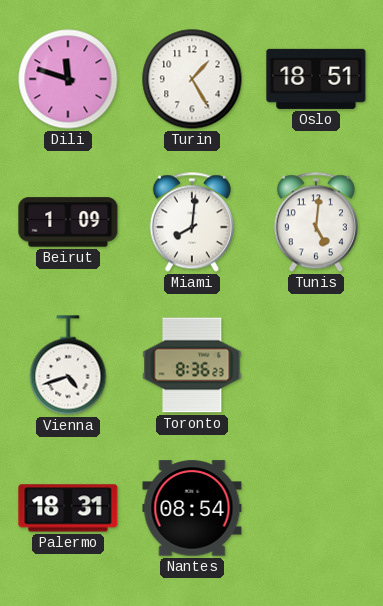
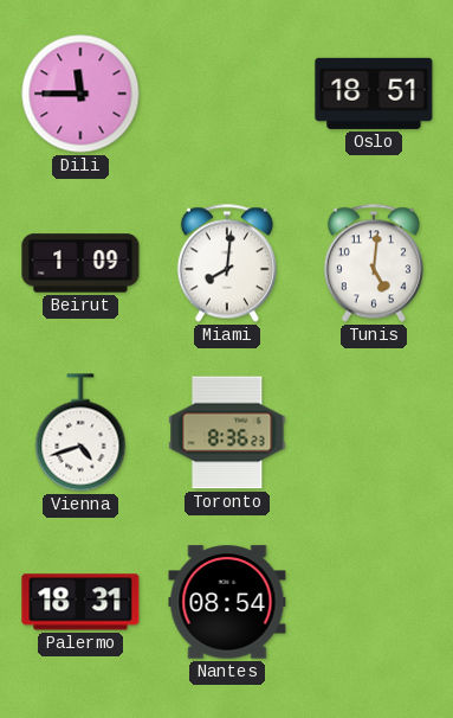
Dili: 11:48 -> 11:45 (80, 94)
Turin: 1:25 -> none (192, 79)
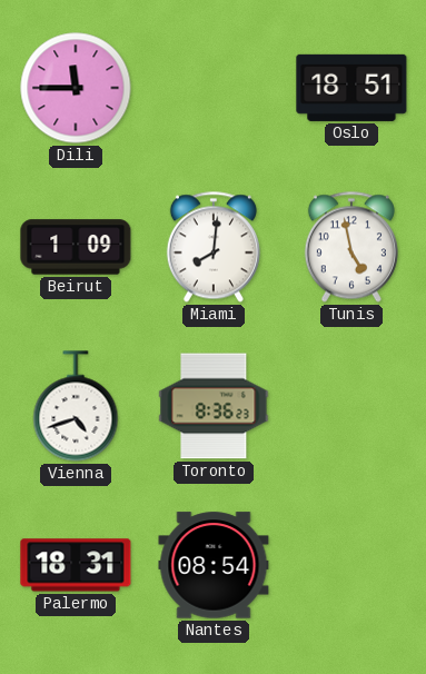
Tunis: 5:01 -> 4:58 (351, 247)
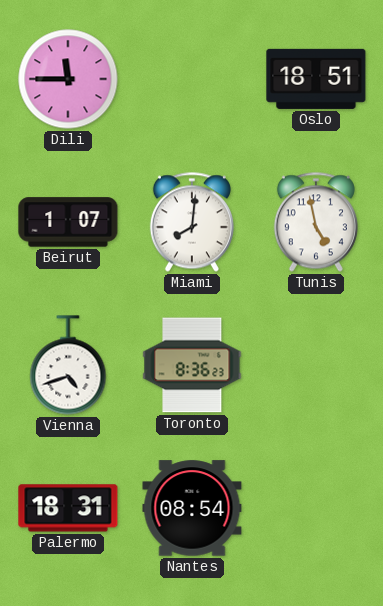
Beirut: 1:09 -> 1:07 (68, 222)
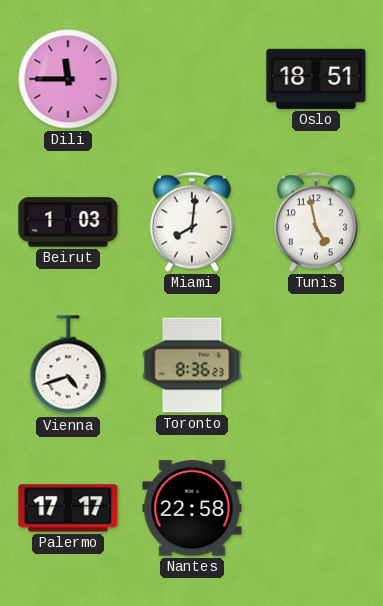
Beirut: 1:07 -> 1:03 (68, 222)
Palermo: 18:31 -> 17:17 (68, 508)
Nantes: 08:54 -> 22:58 (192, 508)
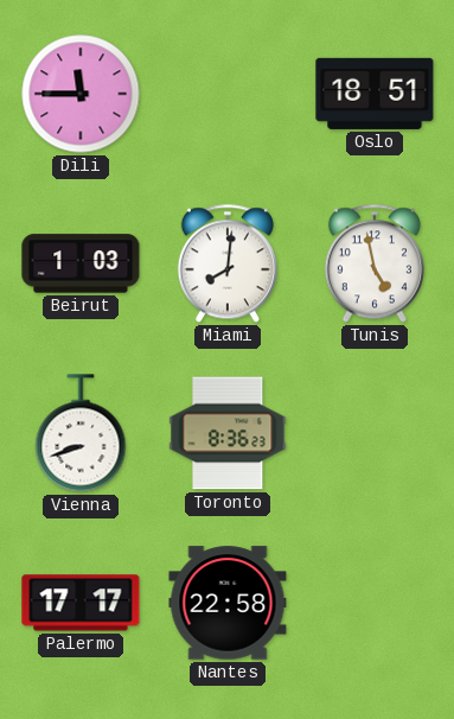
Vienna: 4:42 -> 8:42 (81, 433)
